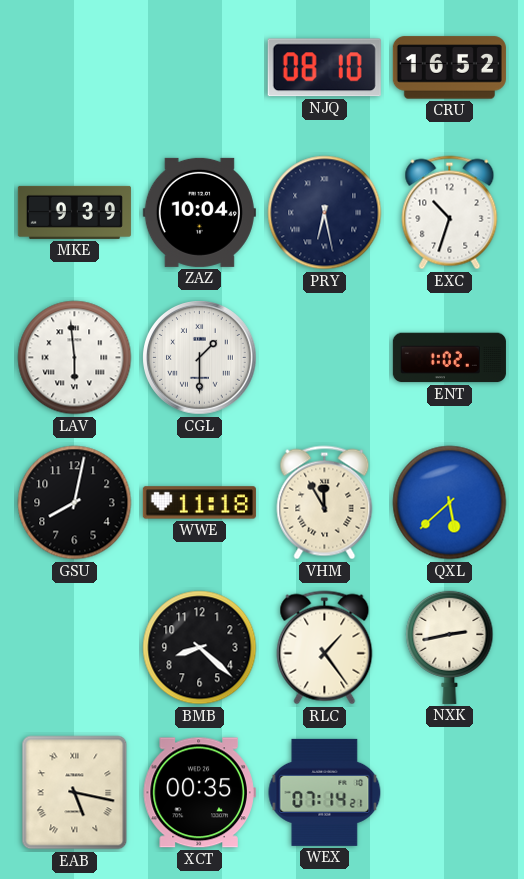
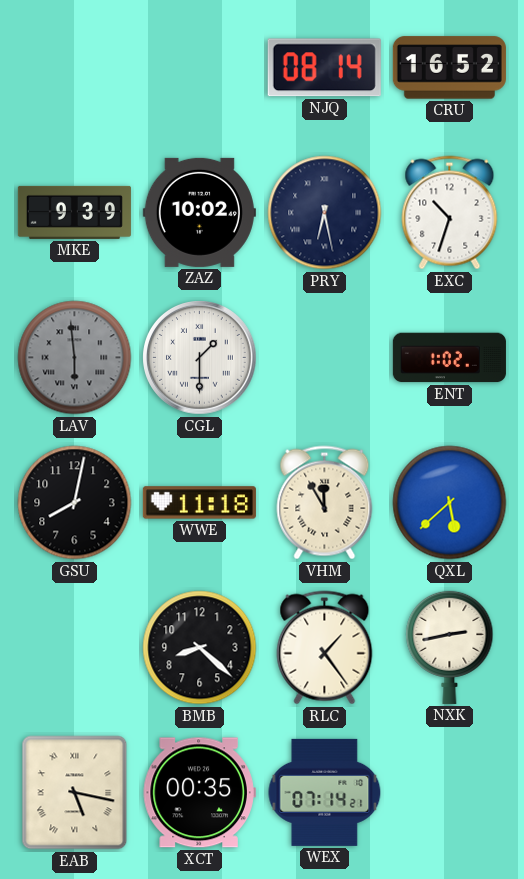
NJQ: 08:10 -> 08:14 (324, 68)
ZAZ: 10:04 -> 10:02 (199, 212)
LAV dial: white -> grey (75, 358)
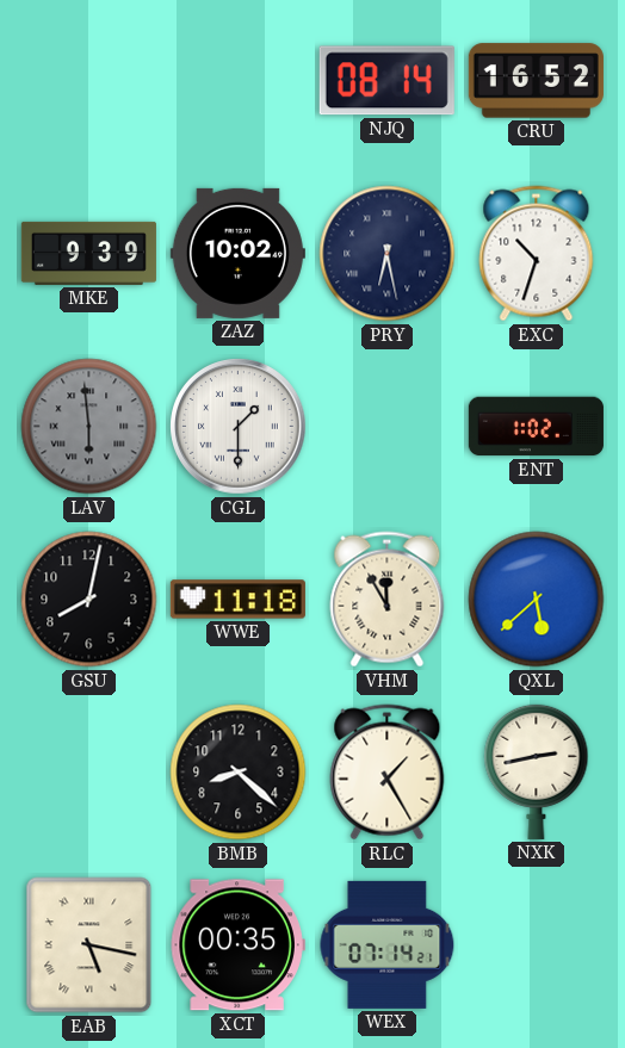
RLC: 1:24 -> 1:25 (388, 773)
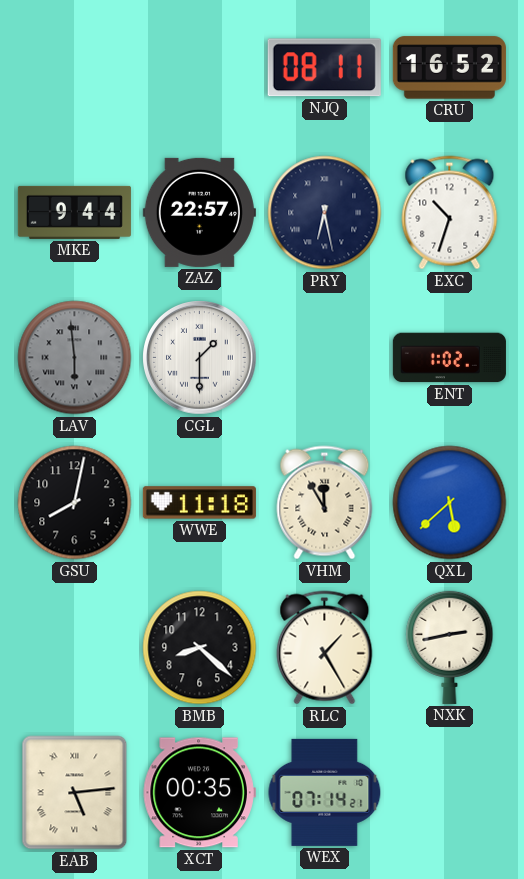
NJQ: 08:14 -> 08:11 (324, 68)
MKE: 9:39 -> 9:44 (74, 212)
ZAZ: 10:02 -> 22:57 (199, 212)
EAB: 5:17 -> 5:14 (75, 793)
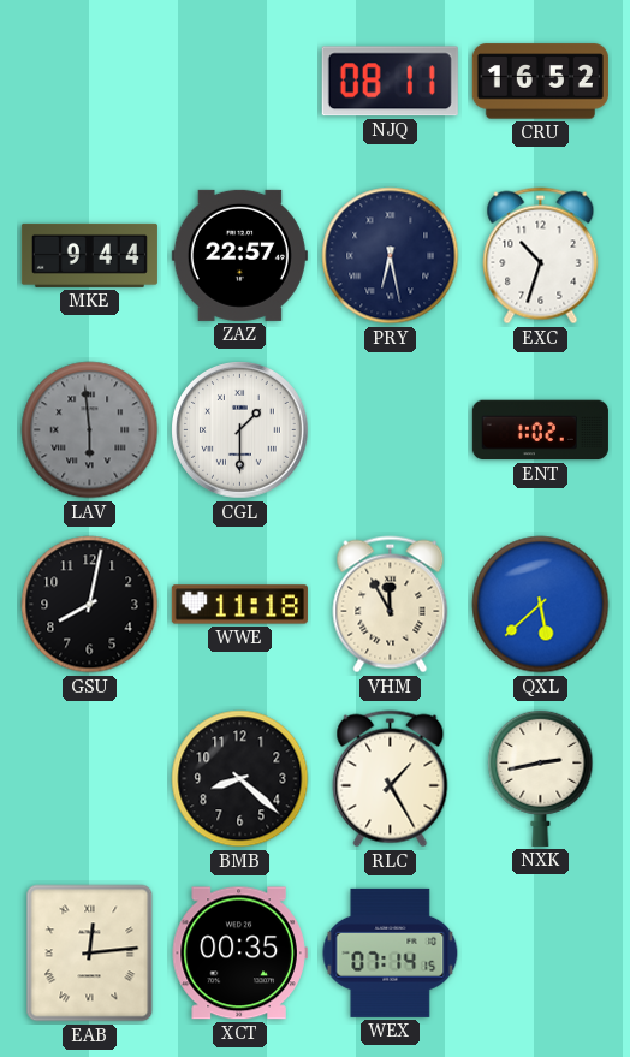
EAB: 5:14 -> 12:14 (90, 954)
WEX: 07:14:21 -> 07:14:15 (391, 952)
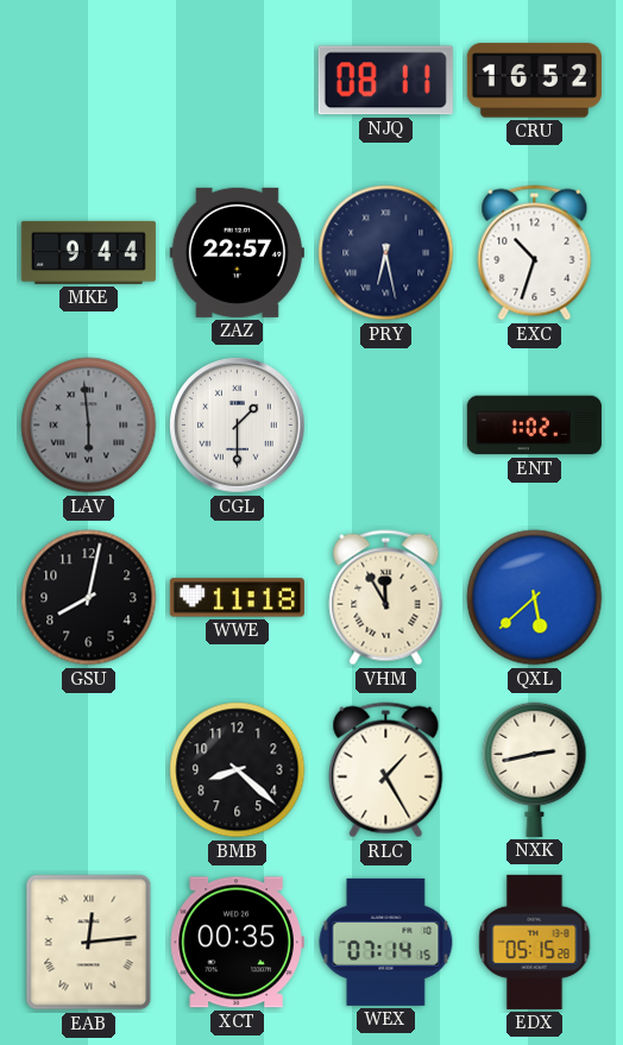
EDX: none -> 05:15 (535, 942)
